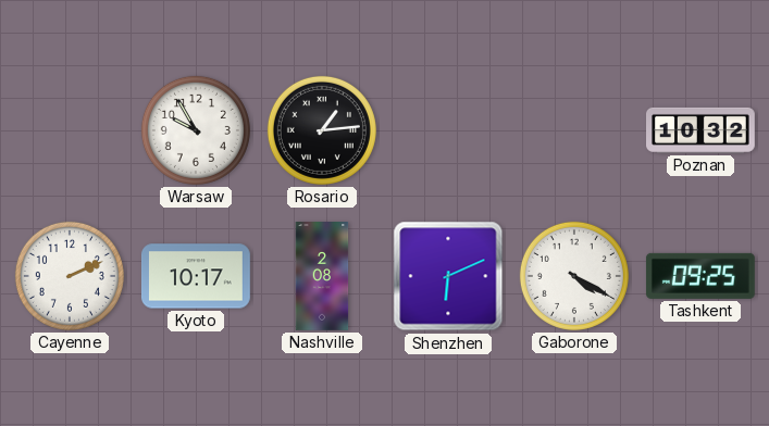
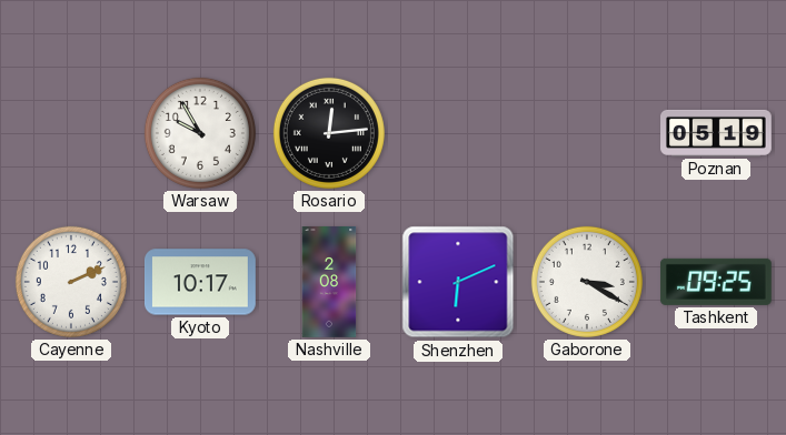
Rosario: 1:14 -> 12:14 (329, 133)
Poznan: 10:32 -> 05:19 (717, 133)
Gaborone: 4:20 -> 3:20 (587, 282)
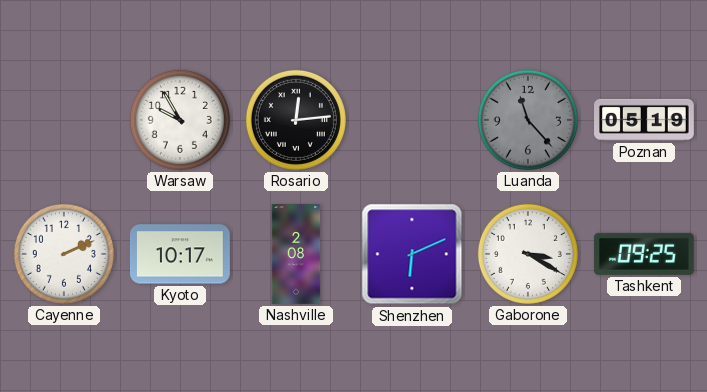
Luanda: none -> 11:23 (528, 120)
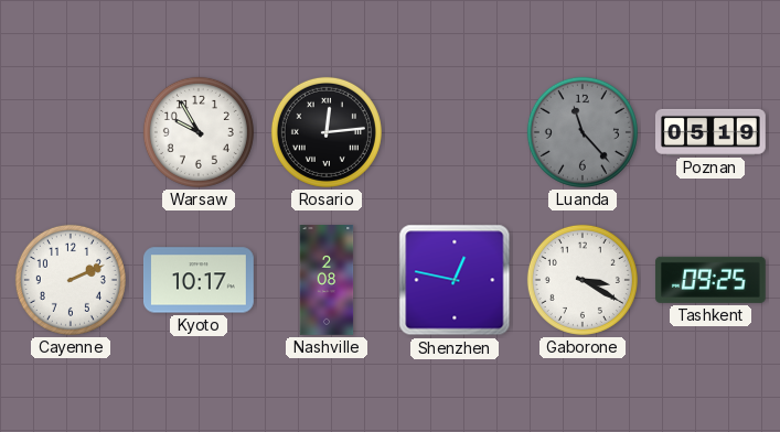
Shenzhen: 6:11 -> 12:47 (455, 280)
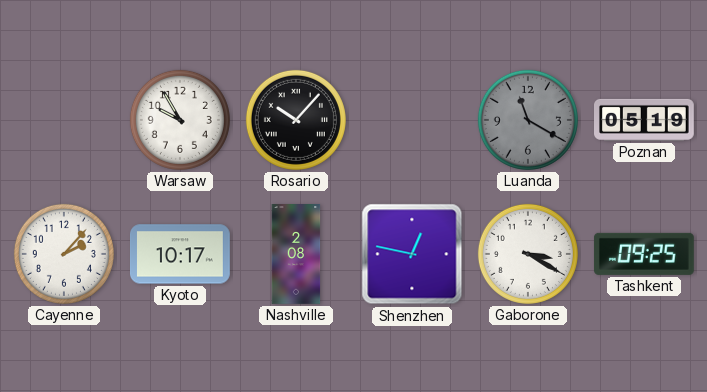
Rosario: 12:14 -> 10:07 (296, 120)
Luanda: 11:23 -> 11:20 (528, 120)
Cayenne: 2:11 -> 2:07 (64, 254)
